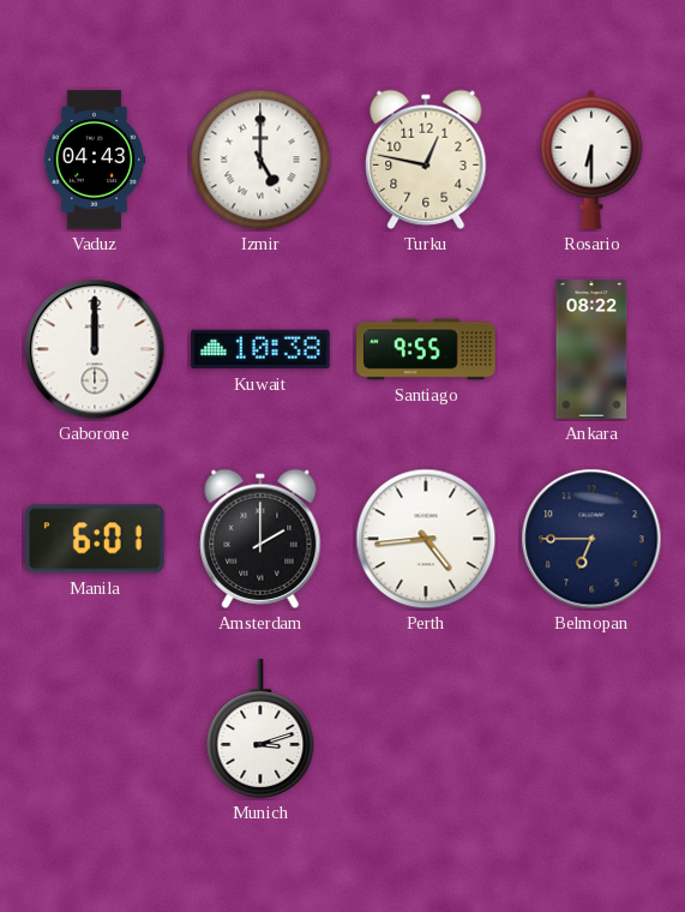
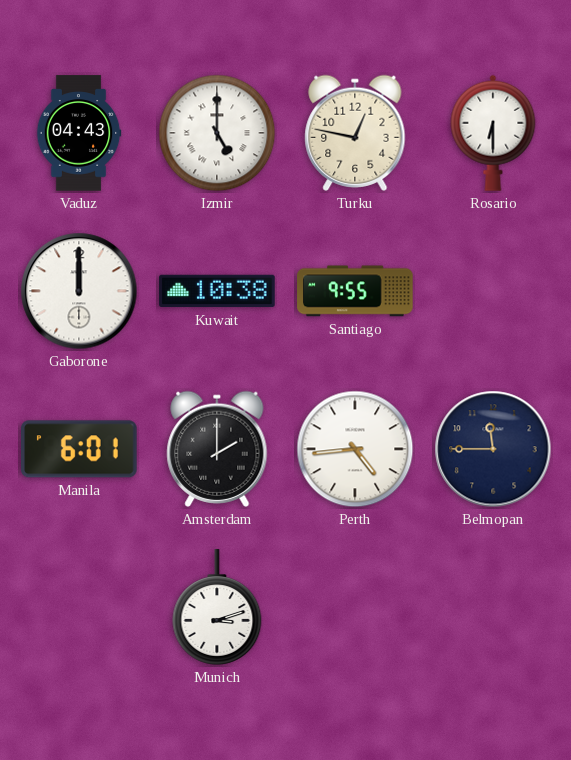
Ankara: 08:22 -> none (591, 349)
Belmopan: 6:45 -> 11:45 (493, 449)
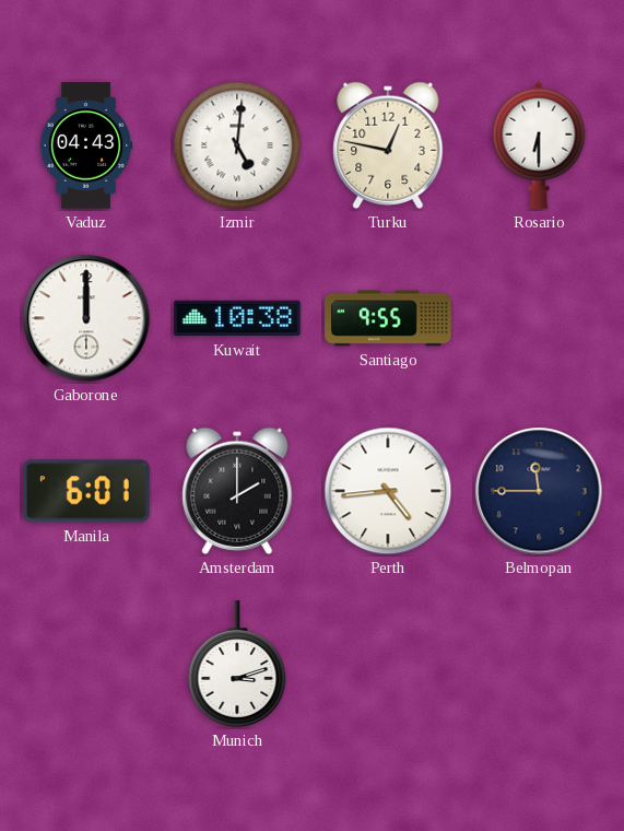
Izmir: 5:00 -> 5:01 (237, 145)
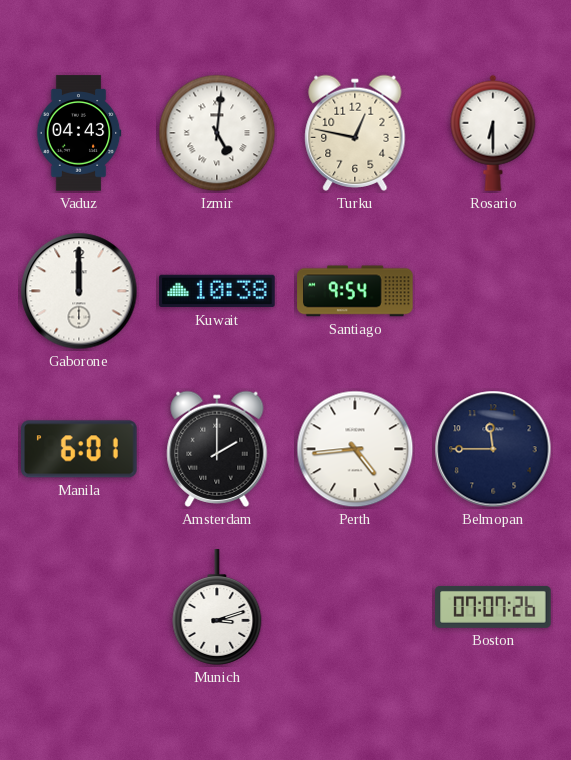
Santiago: 9:55 -> 9:54 (355, 291)
Boston: none -> 07:07 (493, 607)
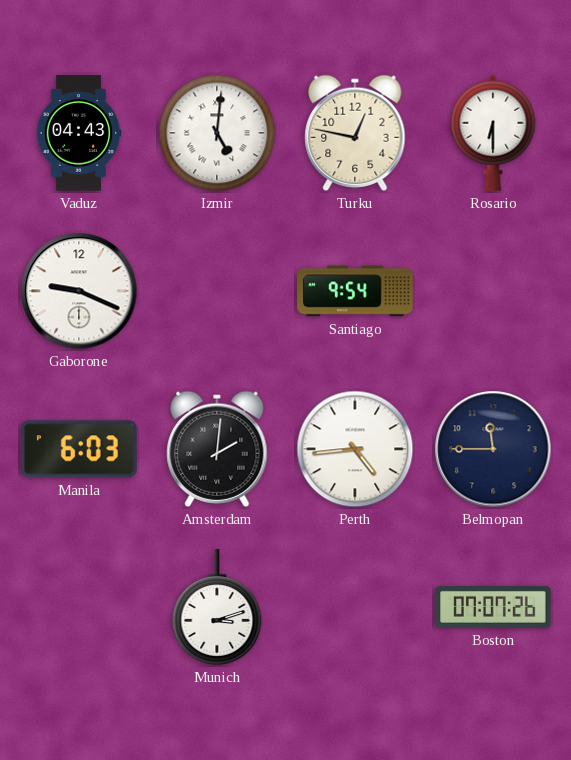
Gaborone: 12:00 -> 9:19 (79, 291)
Kuwait: 10:38 -> none (217, 291)
Manila: 6:01 -> 6:03 (80, 449)
Amsterdam: 2:00 -> 2:01 (217, 449)
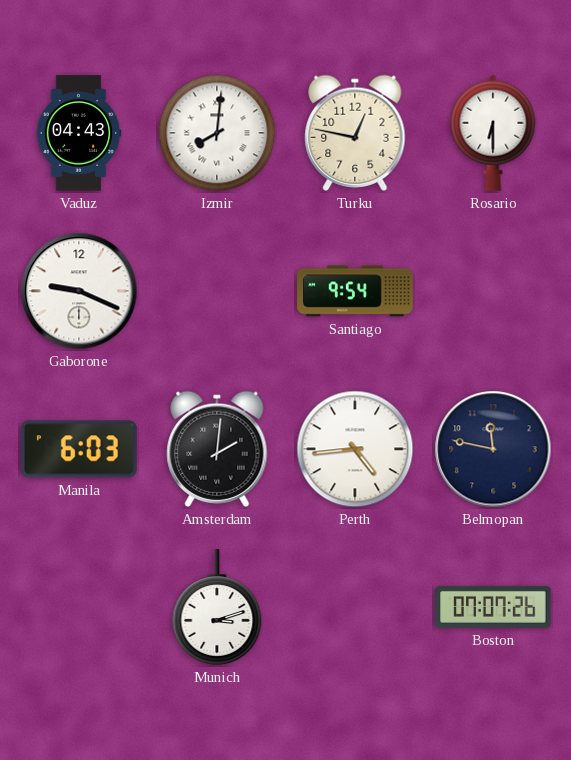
Izmir: 5:01 -> 8:01 (217, 133)
Belmopan: 11:45 -> 11:47 (493, 449)
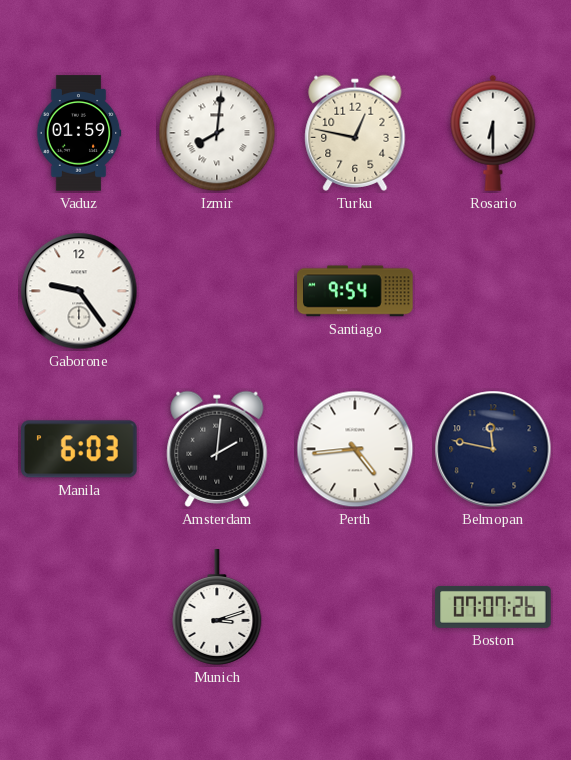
Vaduz: 04:43 -> 01:59 (79, 133)
Gaborone: 9:19 -> 9:24 (79, 291)
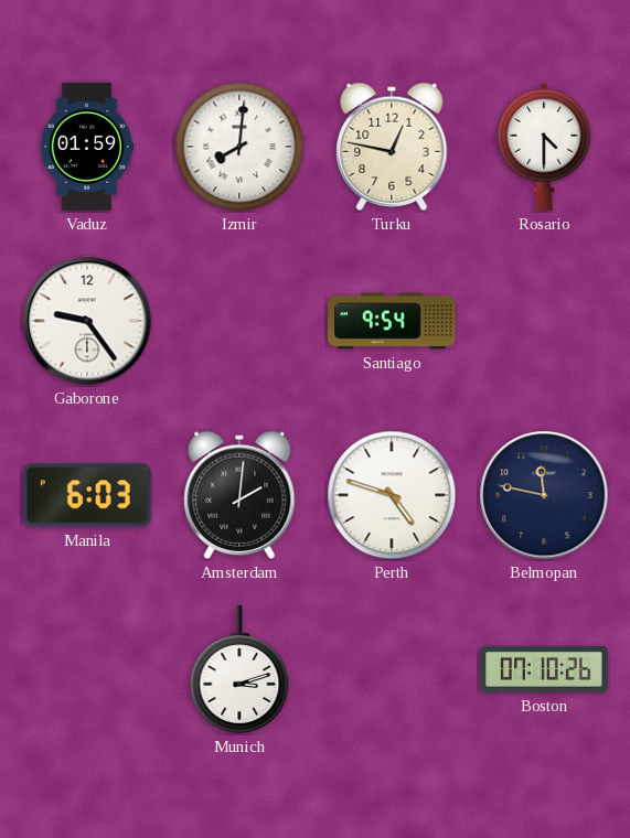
Rosario: 6:30 -> 4:30 (544, 147)
Perth: 4:44 -> 4:48 (392, 495)
Boston: 07:07 -> 07:10 (544, 669)
